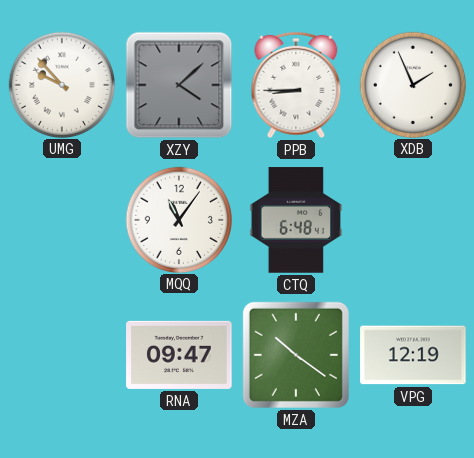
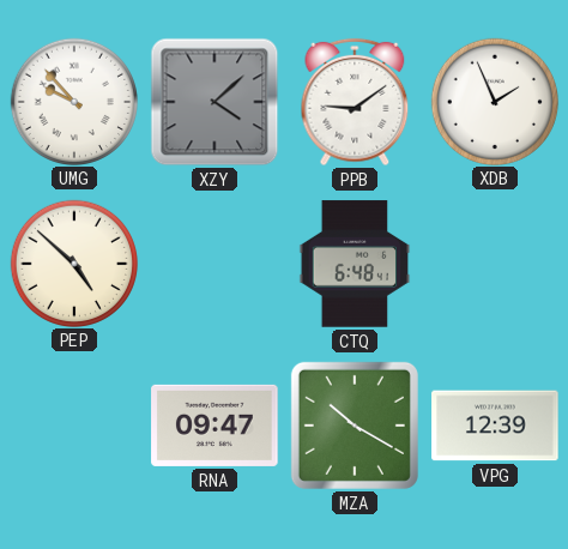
PPB: 8:45 -> 9:09 (355, 102)
PEP: none -> 4:52 (73, 263)
MQQ: 11:06 -> none (178, 219)
MZA: 10:21 -> 10:20 (355, 426)
VPG: 12:19 -> 12:39 (495, 426)
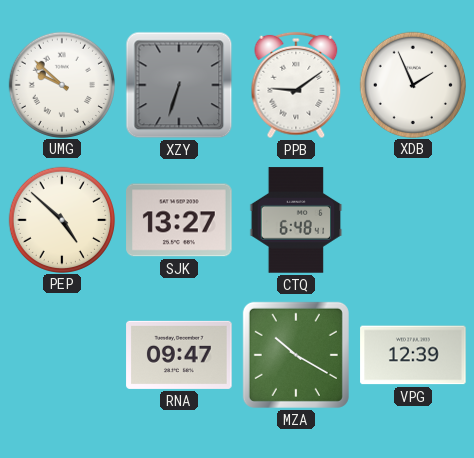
UMG: 9:53 -> 9:52 (61, 84)
XZY: 4:08 -> 6:33 (179, 85)
SJK: none -> 13:27 (179, 220)
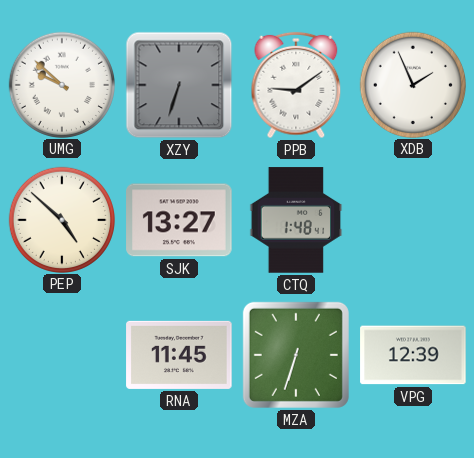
CTQ: 6:48 -> 1:48 (296, 220)
RNA: 09:47 -> 11:45 (179, 355)
MZA: 10:20 -> 6:33 (296, 355)
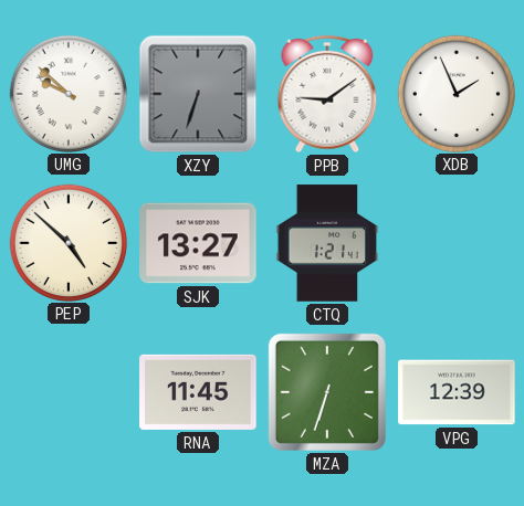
CTQ: 1:48 -> 1:21 (327, 243)
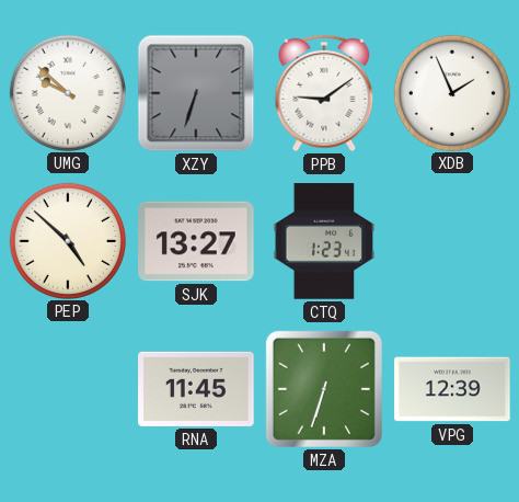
CTQ: 1:21 -> 1:23 (324, 241)
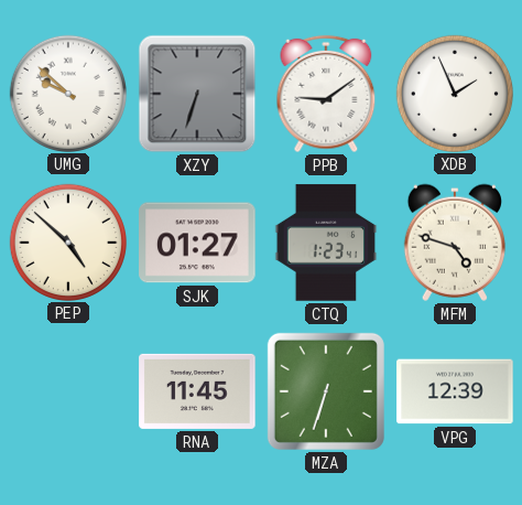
SJK: 13:27 -> 01:27 (197, 243)
MFM: none -> 4:48 (455, 243)
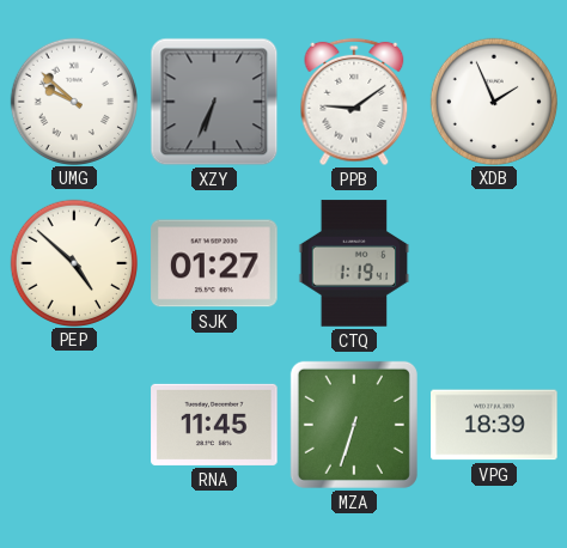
XZY: 6:33 -> 6:34 (214, 102)
CTQ: 1:23 -> 1:19 (354, 263)
MFM: 4:48 -> none (455, 243)
VPG: 12:39 -> 18:39 (494, 425)
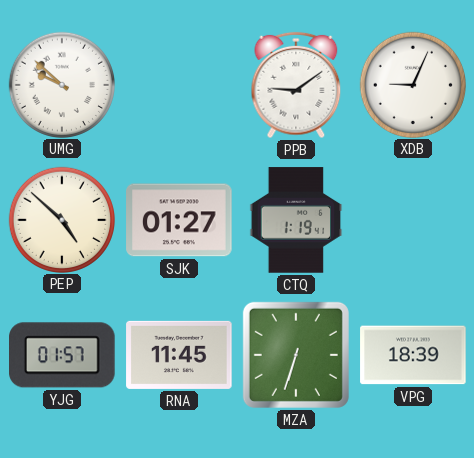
XZY: 6:34 -> none (214, 102)
XDB: 1:56 -> 9:04 (412, 84)
YJG: none -> 01:57 (62, 355)
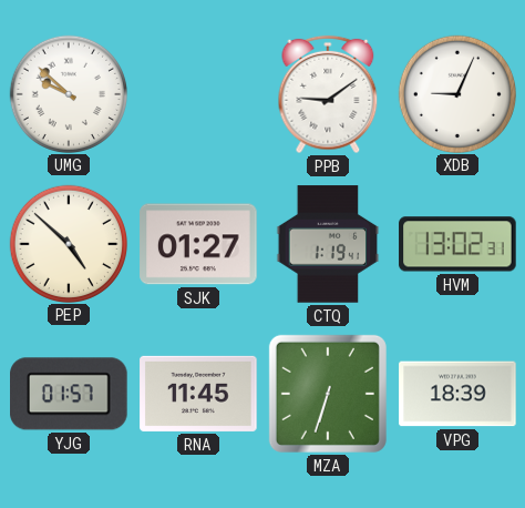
HVM: none -> 13:02 (457, 244)
